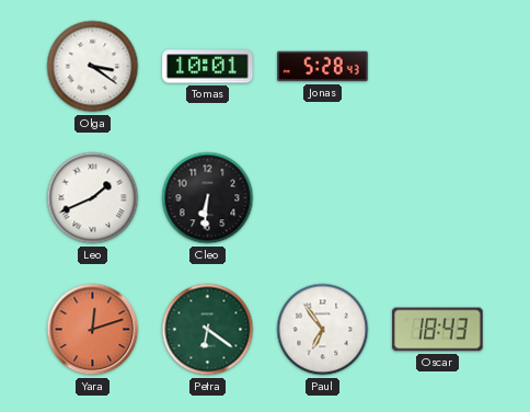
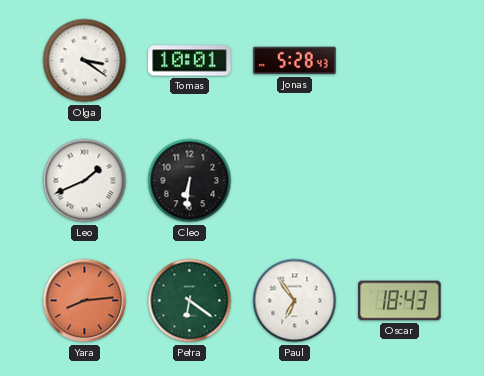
Yara: 12:12 -> 8:14 (85, 301)
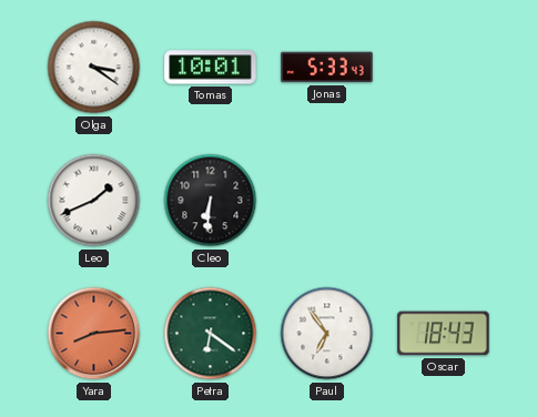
Jonas: 5:28 -> 5:33 (327, 68)
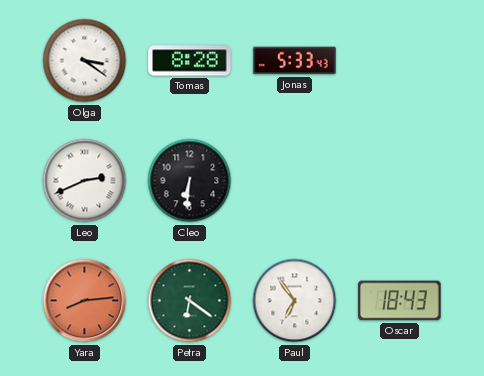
Tomas: 10:01 -> 8:28 (190, 61)
Leo: 1:41 -> 2:41 (85, 181)
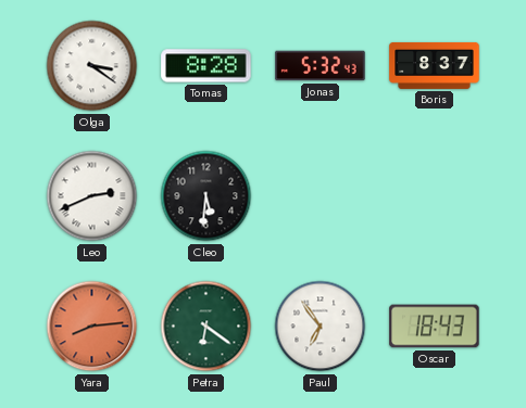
Jonas: 5:33 -> 5:32 (321, 66)
Boris: none -> 8:37 (435, 65)
Cleo: 6:31 -> 5:31 (206, 196)
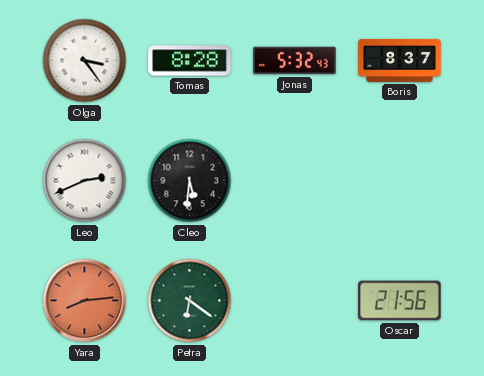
Olga: 3:21 -> 3:24 (85, 61)
Paul: 6:54 -> none (321, 327)
Oscar: 18:43 -> 21:56 (400, 301)
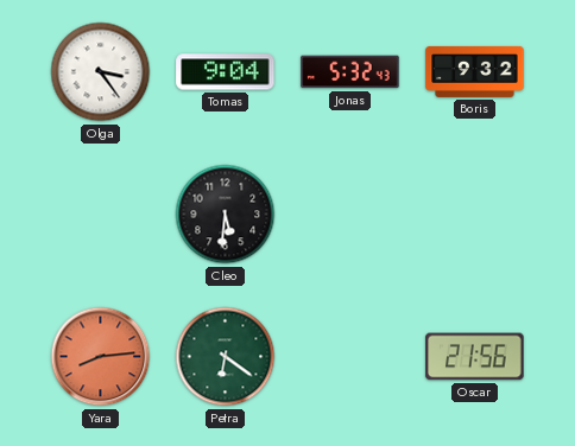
Tomas: 8:28 -> 9:04 (226, 72)
Boris: 8:37 -> 9:32 (475, 71)
Leo: 2:41 -> none (85, 181)
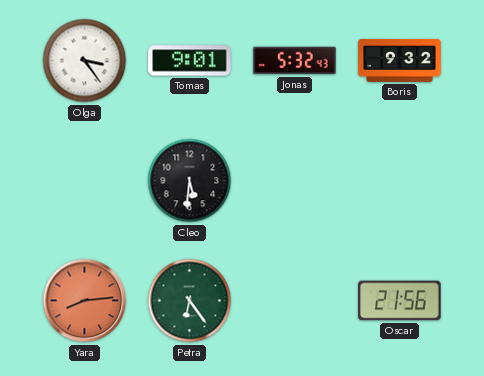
Tomas: 9:04 -> 9:01 (190, 61)
Petra: 6:21 -> 6:24 (190, 301)
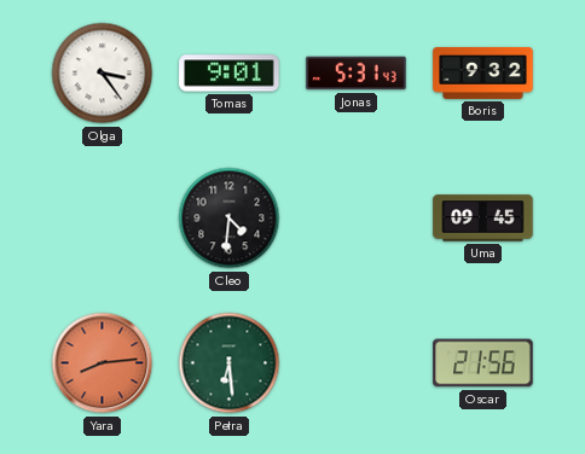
Jonas: 5:32 -> 5:31 (357, 74)
Cleo: 5:31 -> 4:31 (230, 219)
Uma: none -> 09:45 (483, 219)
Petra: 6:24 -> 6:29 (230, 363)
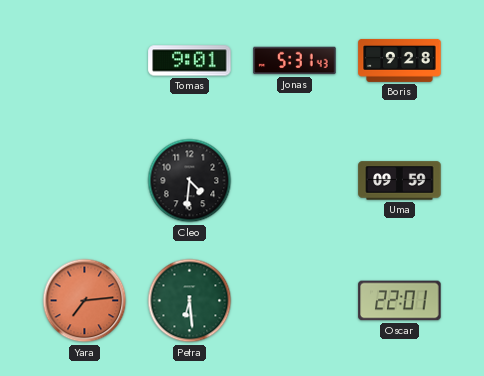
Olga: 3:24 -> none (103, 74)
Boris: 9:32 -> 9:28 (400, 60)
Uma: 09:45 -> 09:59 (400, 181)
Yara: 8:14 -> 7:14 (85, 301)
Oscar: 21:56 -> 22:01 (400, 301)
